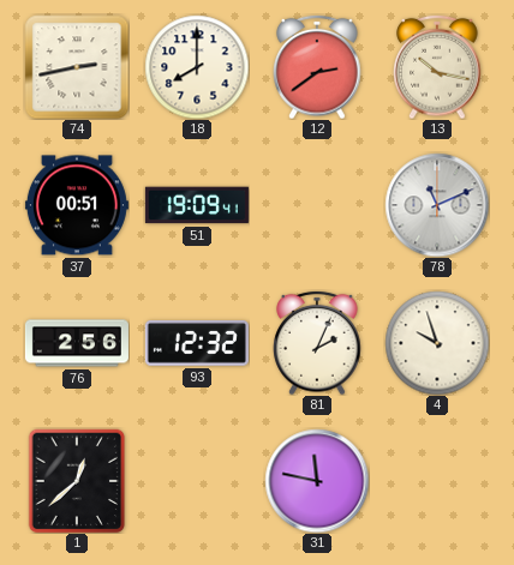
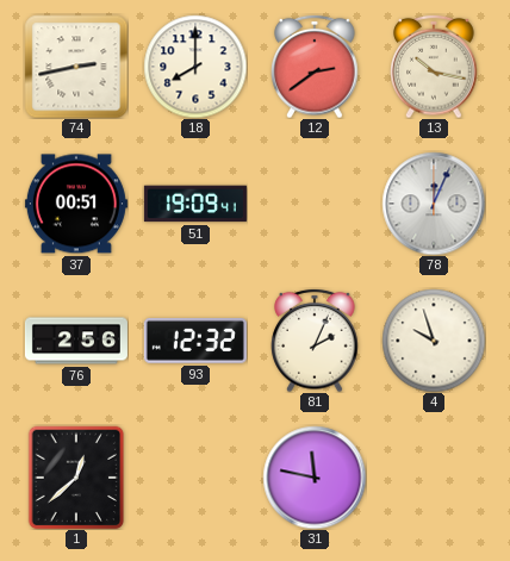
78: 11:11 -> 12:04 (434, 204)
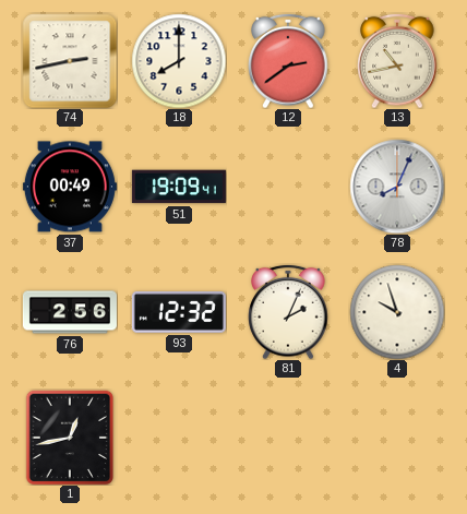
13: 10:17 -> 10:43 (397, 61)
37: 00:51 -> 00:49 (70, 187)
78: 12:04 -> 8:04 (397, 187)
1: 12:38 -> 12:43 (70, 438)
31: 11:47 -> none (315, 478)
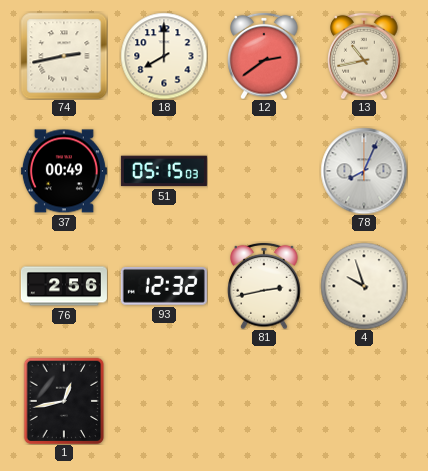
51: 19:09 -> 05:15 (164, 171)
81: 2:04 -> 2:43 (264, 286)
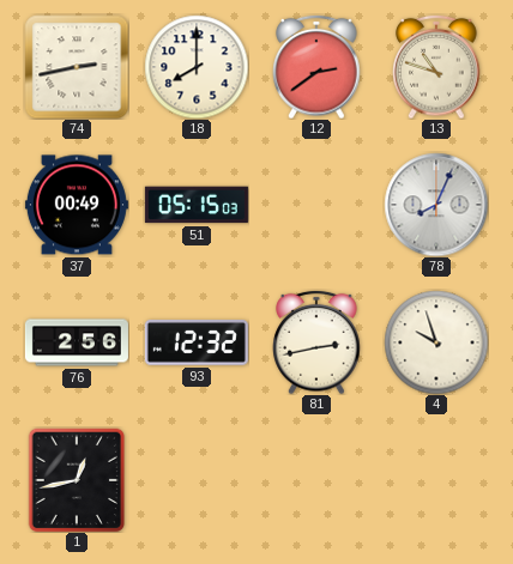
13: 10:43 -> 10:48 (436, 67)
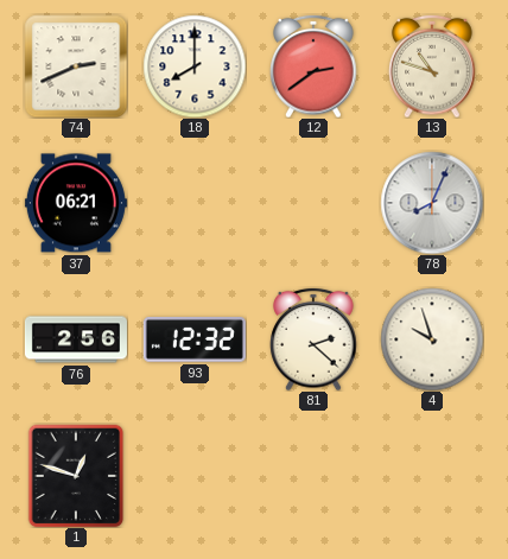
74: 2:43 -> 2:41 (76, 66)
37: 00:49 -> 06:21 (76, 203)
51: 05:15 -> none (197, 205)
81: 2:43 -> 2:22 (313, 339)
1: 12:43 -> 12:48 (76, 476)
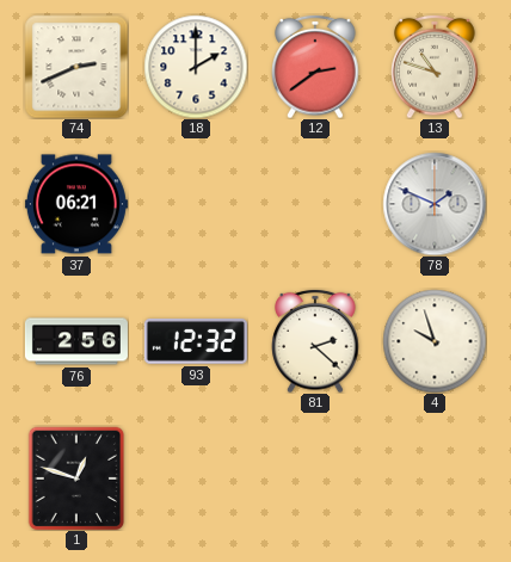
18: 8:00 -> 2:00 (196, 67)
78: 8:04 -> 1:49 (435, 204)
